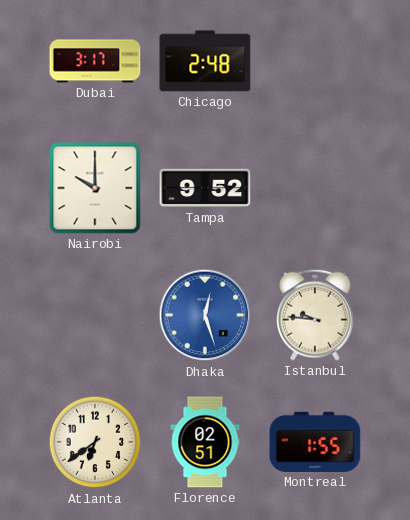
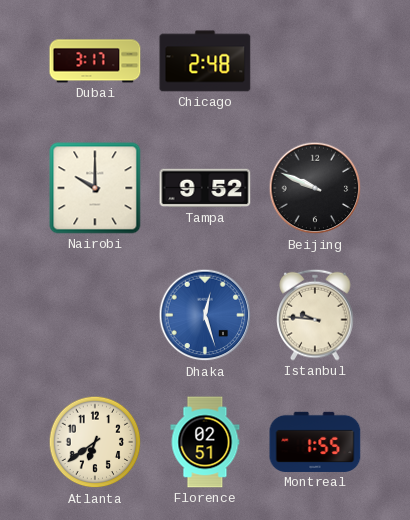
Beijing: none -> 9:49 (315, 188)
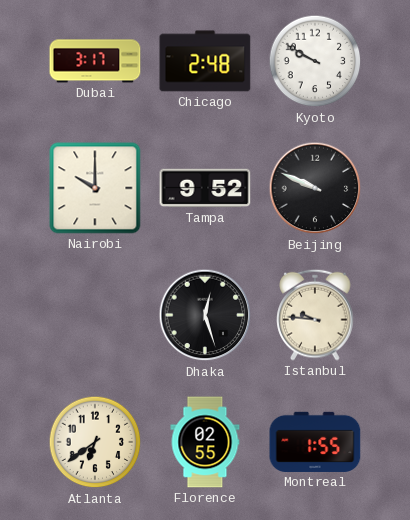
Kyoto: none -> 9:50 (315, 61)
Dhaka dial: blue -> black (205, 315)
Florence: 02:51 -> 02:55 (205, 442)
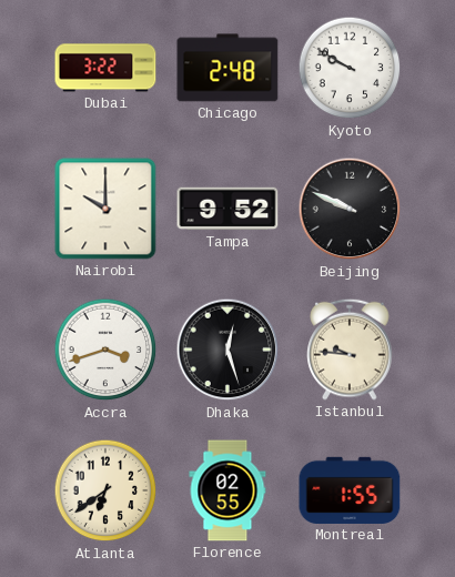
Dubai: 3:17 -> 3:22 (105, 68)
Accra: none -> 3:42 (105, 350)
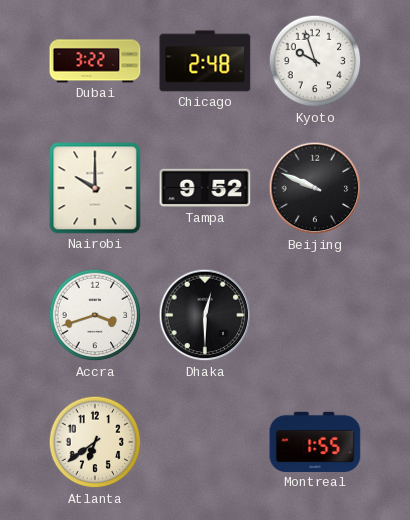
Kyoto: 9:50 -> 9:57 (315, 61)
Dhaka: 12:27 -> 12:30 (205, 315)
Istanbul: 9:46 -> none (350, 350)
Florence: 02:55 -> none (228, 490)
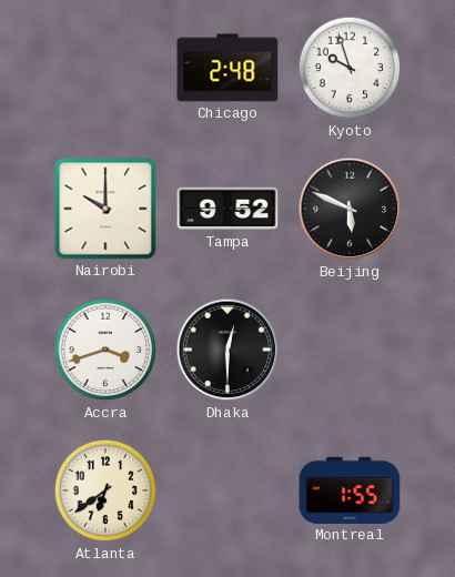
Dubai: 3:22 -> none (95, 61)
Beijing: 9:49 -> 5:49 (350, 209)
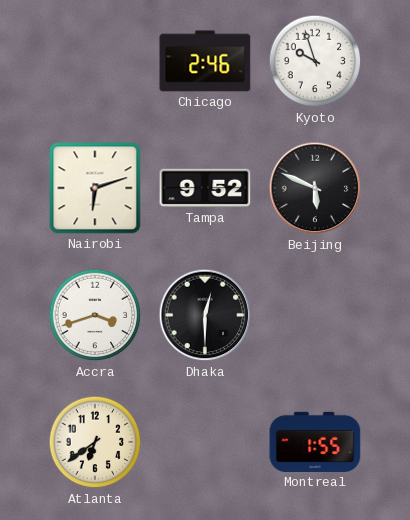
Chicago: 2:48 -> 2:46 (205, 61)
Nairobi: 10:00 -> 6:12 (95, 188)
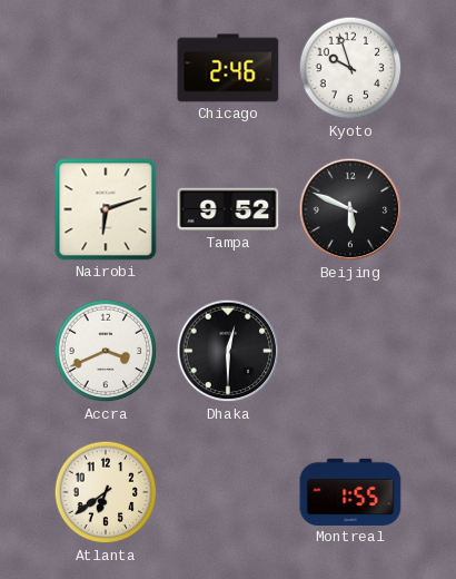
Accra: 3:42 -> 3:41 (106, 351)
